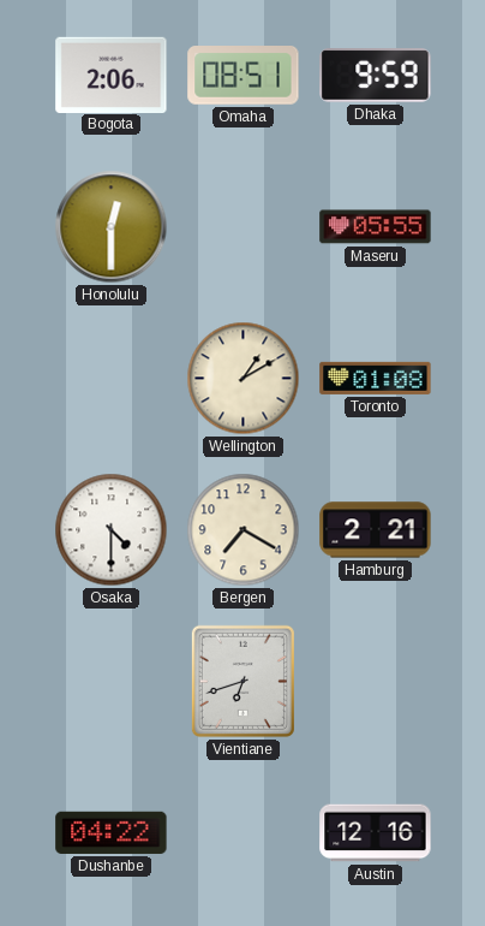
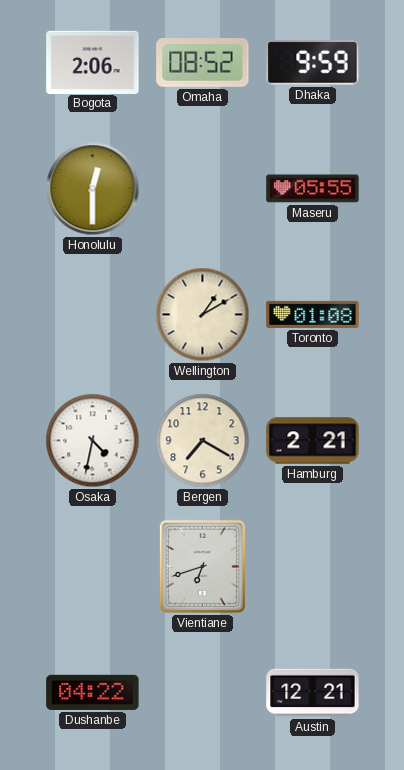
Omaha: 08:51 -> 08:52 (203, 63)
Osaka: 4:30 -> 4:32 (93, 441)
Austin: 12:16 -> 12:21 (313, 693)
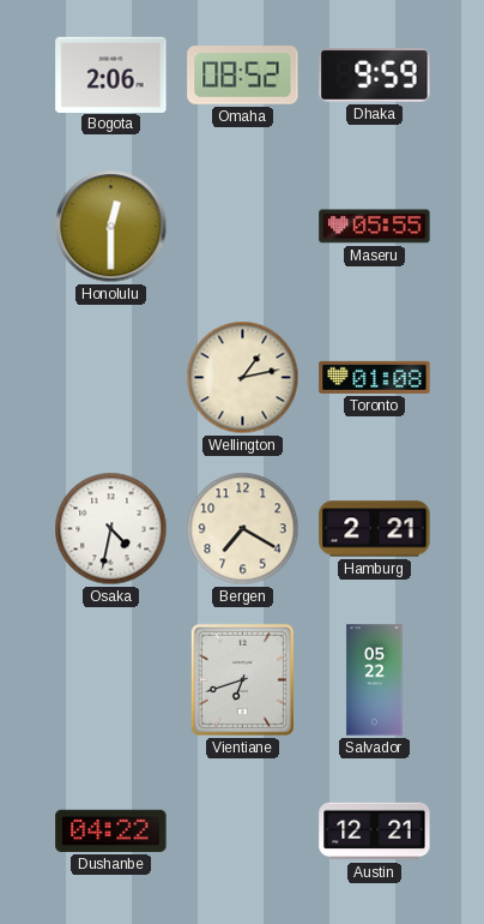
Wellington: 1:10 -> 1:13 (243, 378)
Salvador: none -> 05:22 (375, 680)
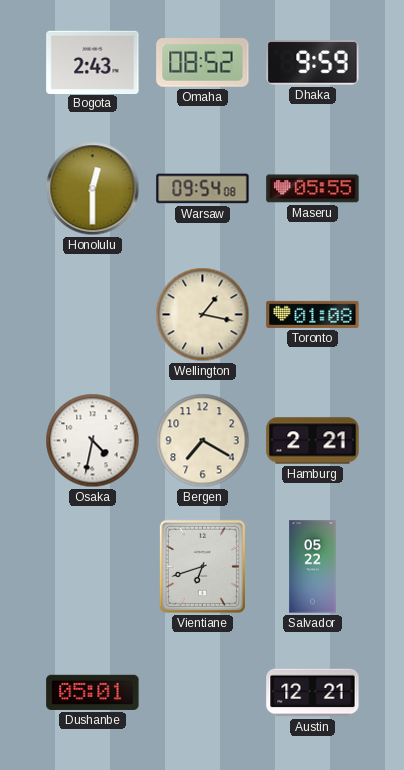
Bogota: 2:06 -> 2:43 (93, 62)
Warsaw: none -> 09:54 (203, 189)
Wellington: 1:13 -> 1:17 (203, 315)
Dushanbe: 04:22 -> 05:01 (93, 692)
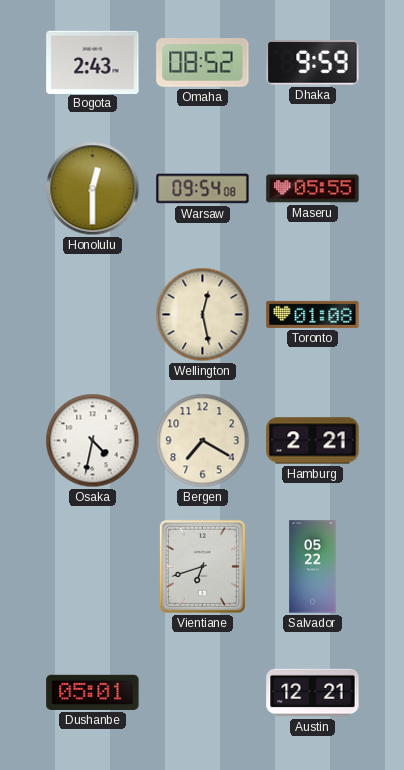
Wellington: 1:17 -> 12:28 (203, 315)
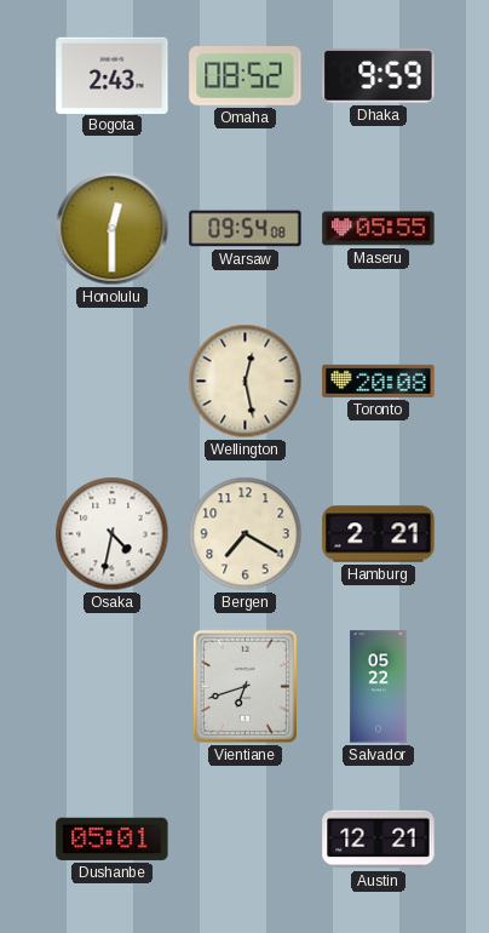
Toronto: 01:08 -> 20:08 (379, 380)
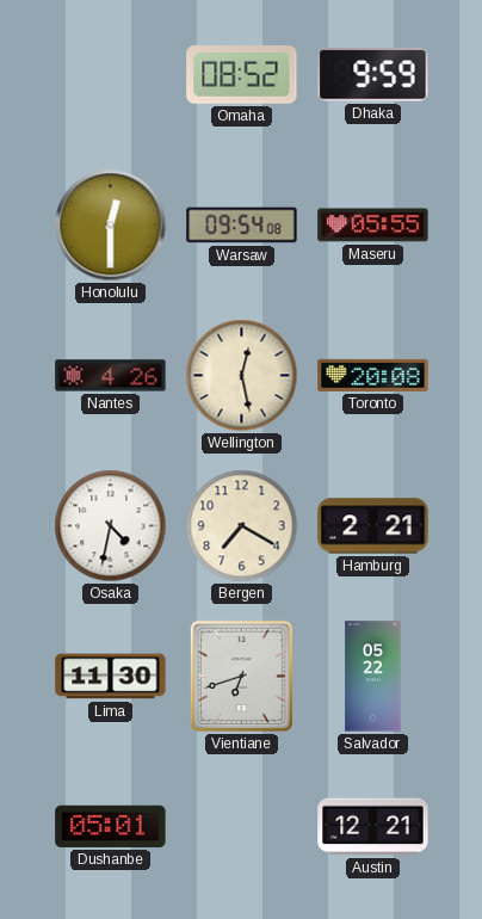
Bogota: 2:43 -> none (113, 75)
Nantes: none -> 4:26 (111, 376)
Lima: none -> 11:30 (111, 677)
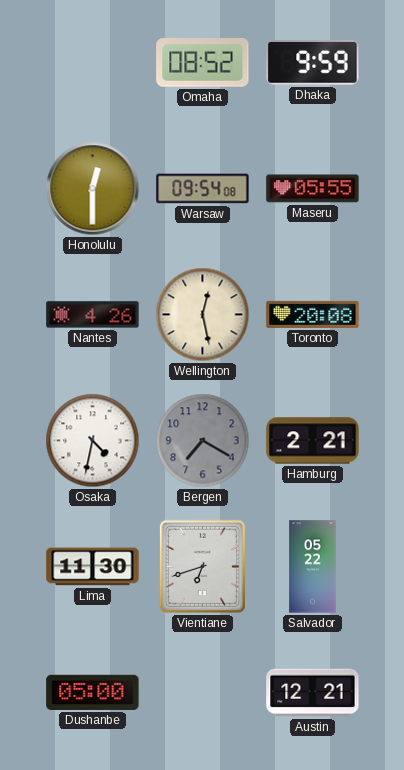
Bergen dial: cream -> grey (203, 441)
Dushanbe: 05:01 -> 05:00 (93, 692)
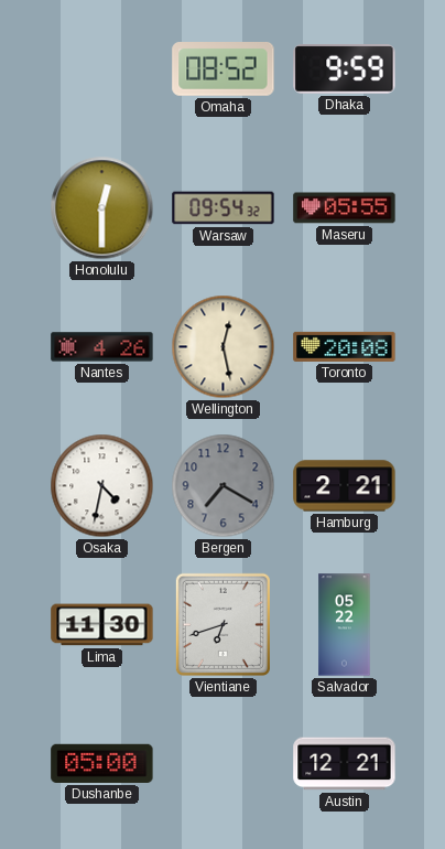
Warsaw: 09:54:08 -> 09:54:32 (224, 208)
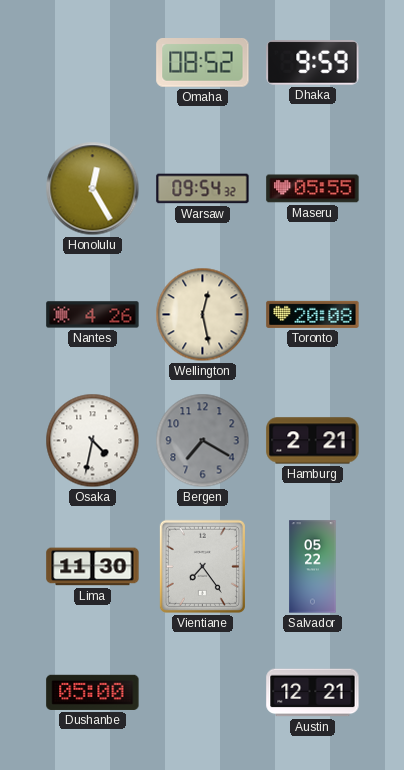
Honolulu: 12:30 -> 12:25 (93, 189)
Vientiane: 6:42 -> 7:24 (202, 566)
